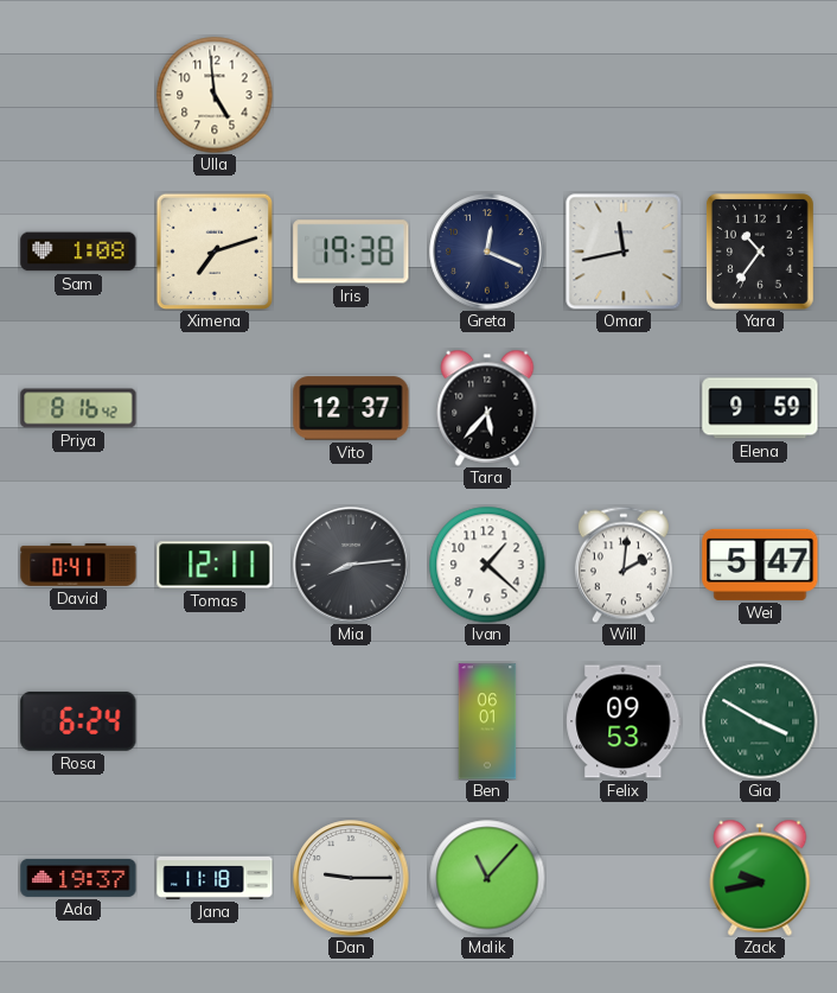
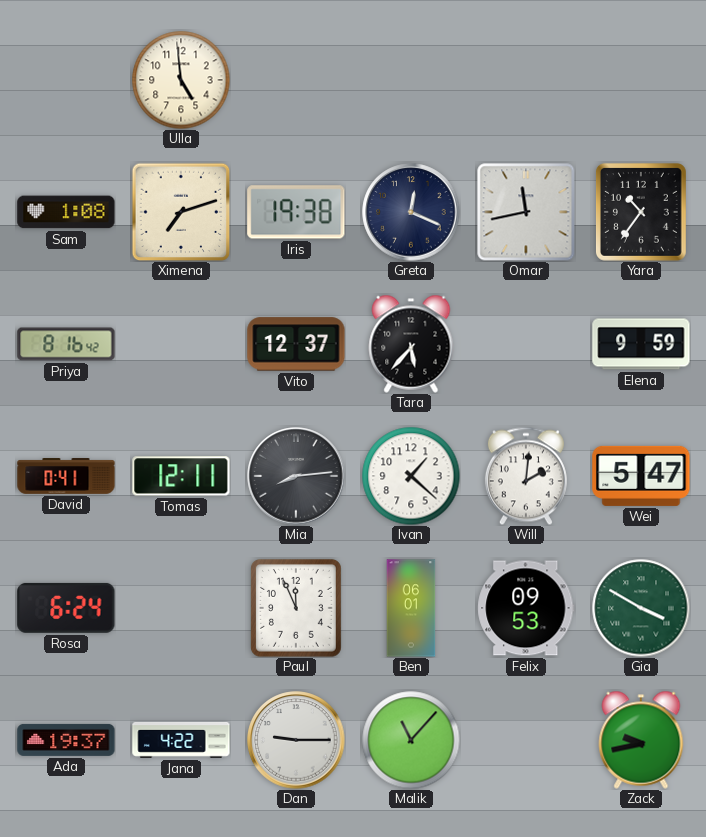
Paul: none -> 11:56 (296, 608)
Jana: 11:18 -> 4:22 (181, 740)
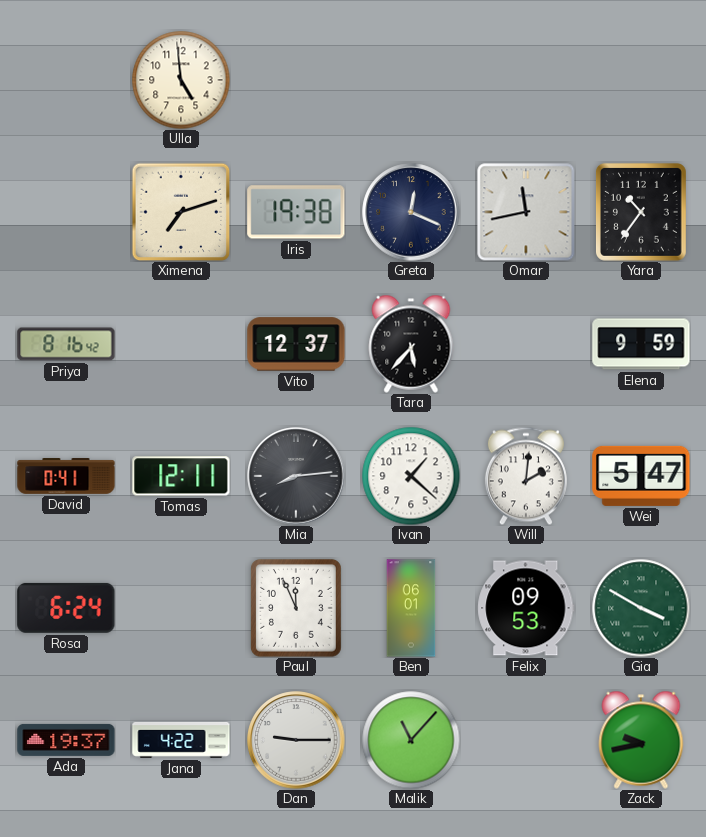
Sam: 1:08 -> none (66, 212)
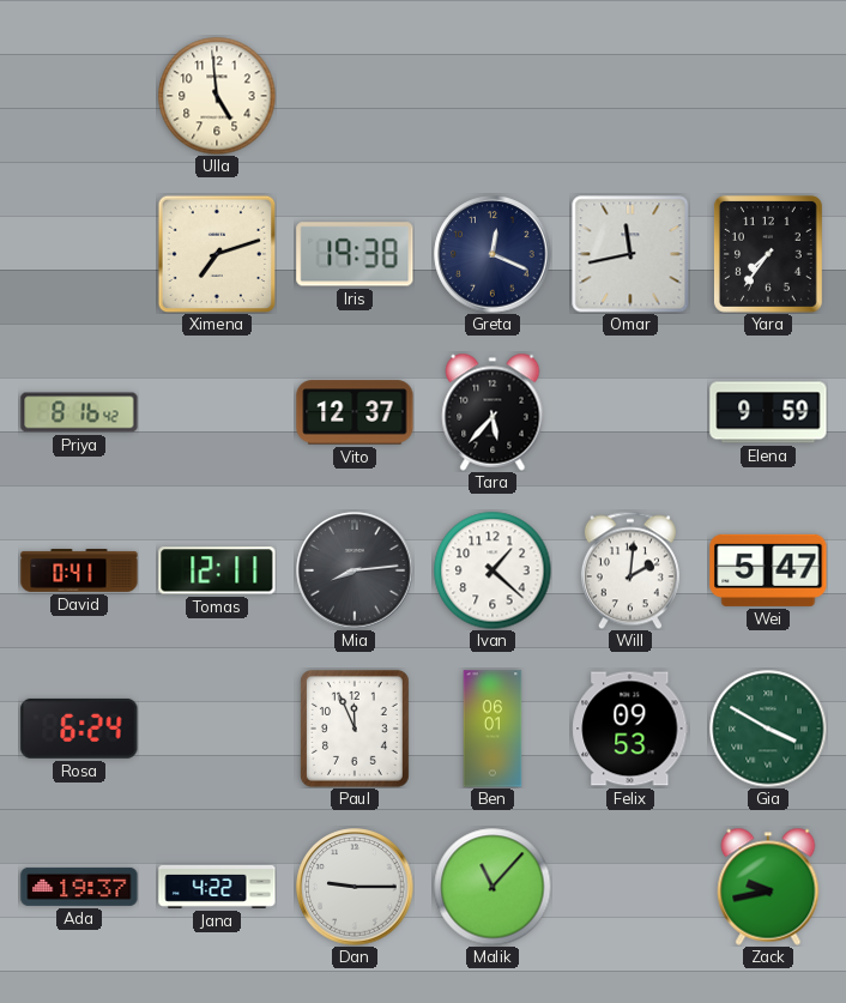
Yara: 10:36 -> 7:36 (768, 254)
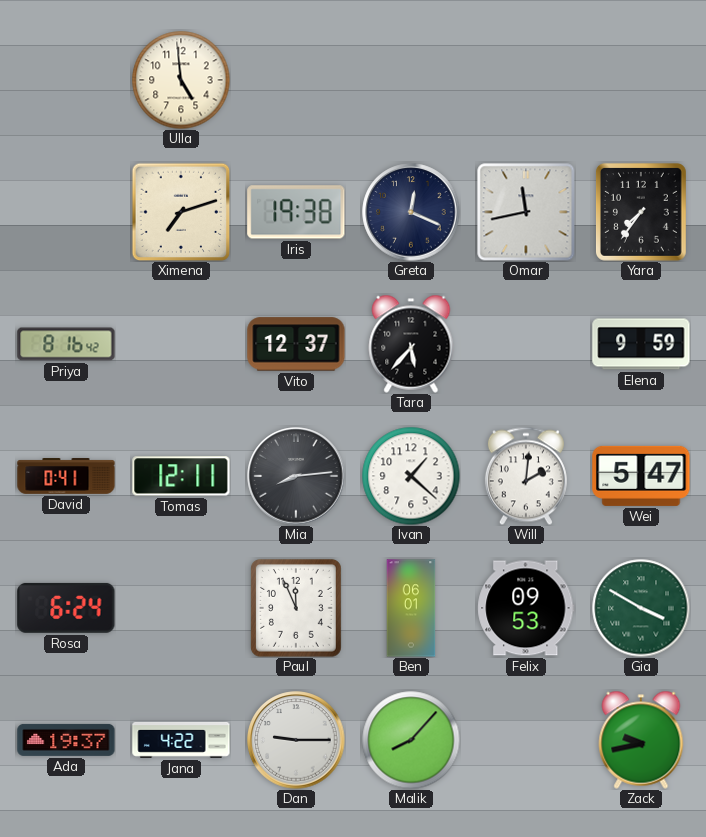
Malik: 11:07 -> 8:07 (411, 740)
